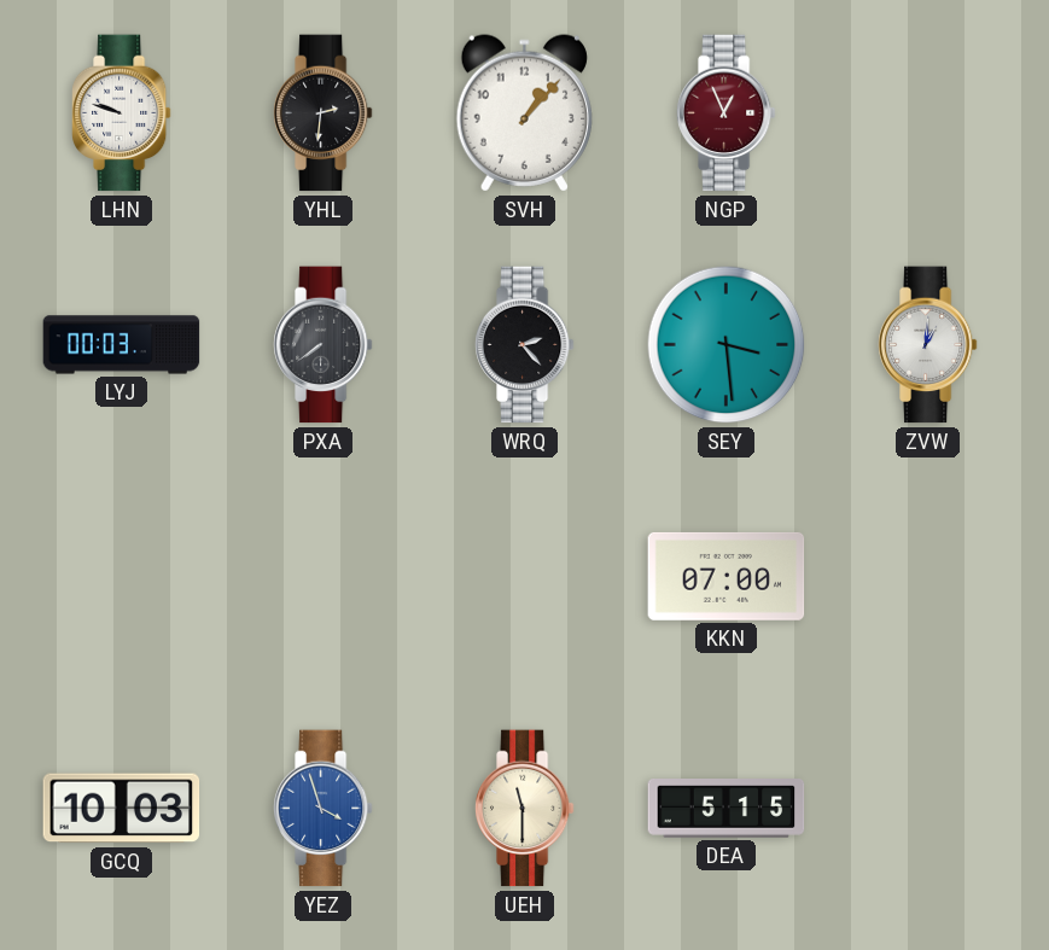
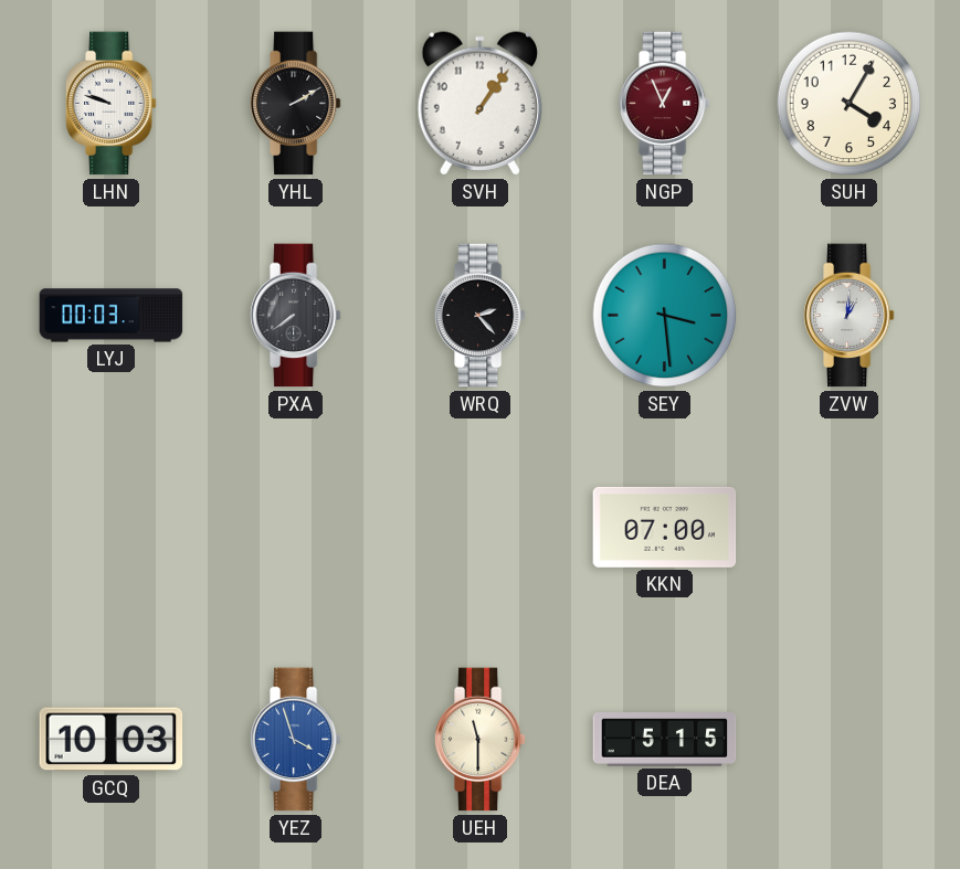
YHL: 2:31 -> 2:10 (295, 104)
SVH: 1:07 -> 1:06 (479, 104)
SUH: none -> 4:05 (850, 104)
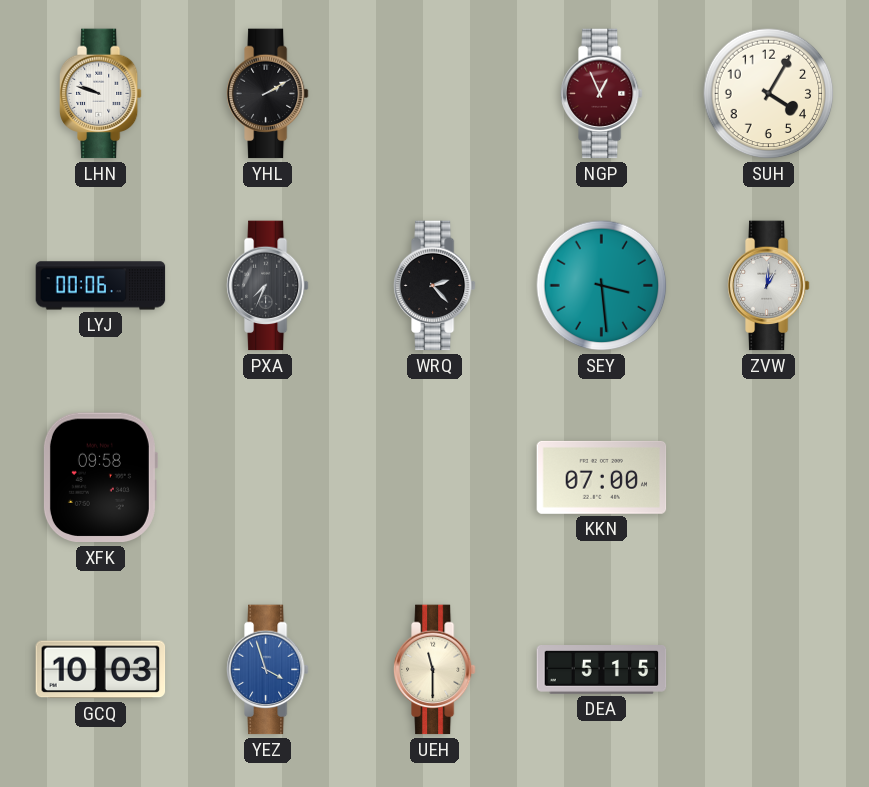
SVH: 1:06 -> none (479, 104)
LYJ: 00:03 -> 00:06 (101, 286)
PXA: 7:39 -> 7:34 (267, 286)
XFK: none -> 09:58 (100, 478)
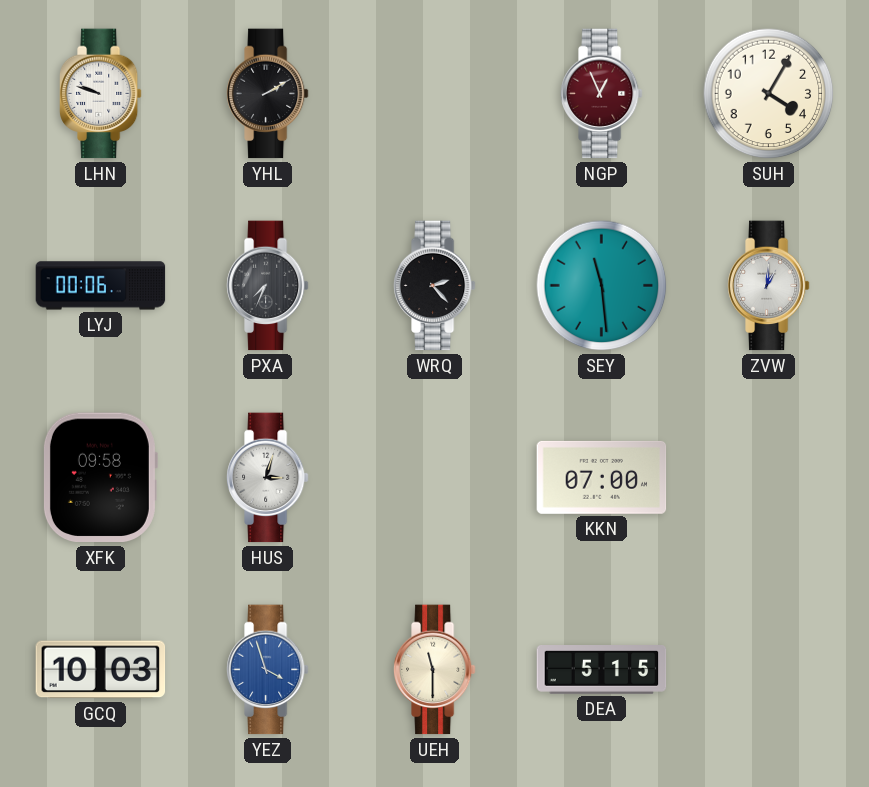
SEY: 3:29 -> 11:29 (602, 286)
HUS: none -> 3:03 (267, 478)
